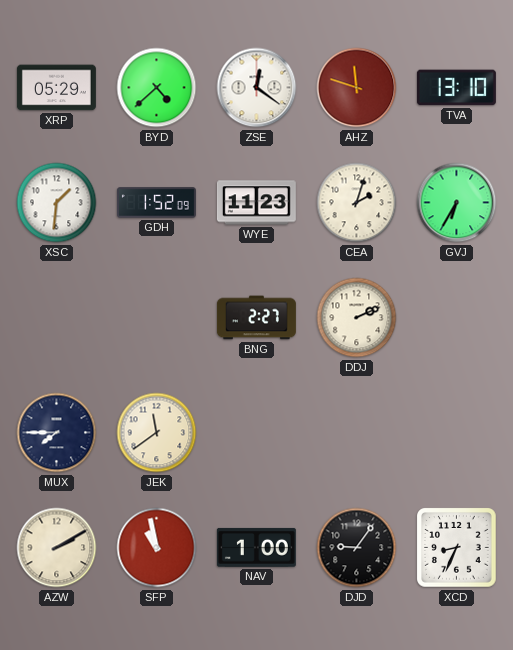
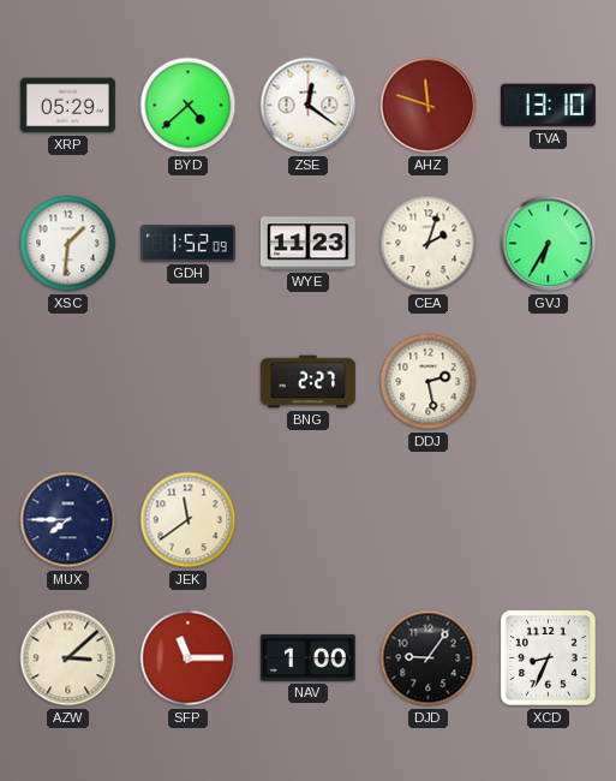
DDJ: 2:11 -> 2:28 (429, 382)
AZW: 2:10 -> 3:08 (68, 658)
SFP: 10:58 -> 11:15 (189, 658)
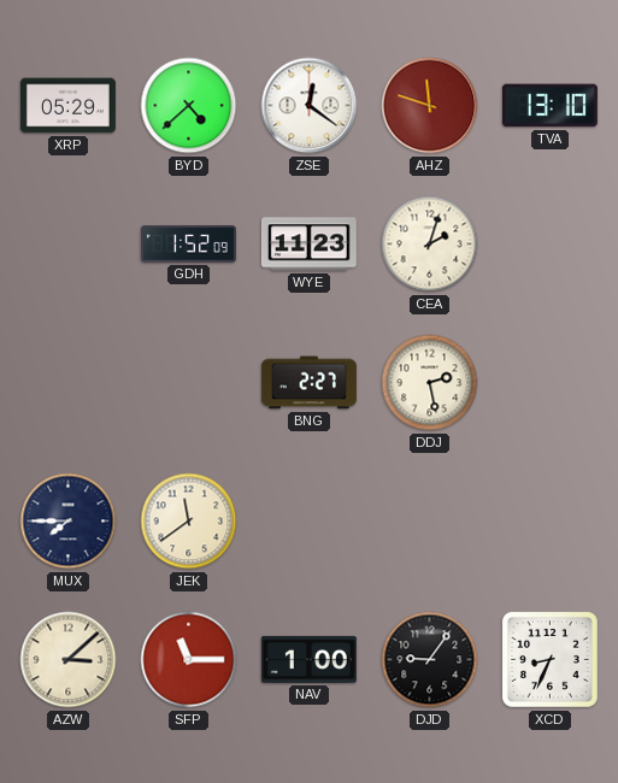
XSC: 1:31 -> none (68, 244)
GVJ: 6:35 -> none (549, 244)
